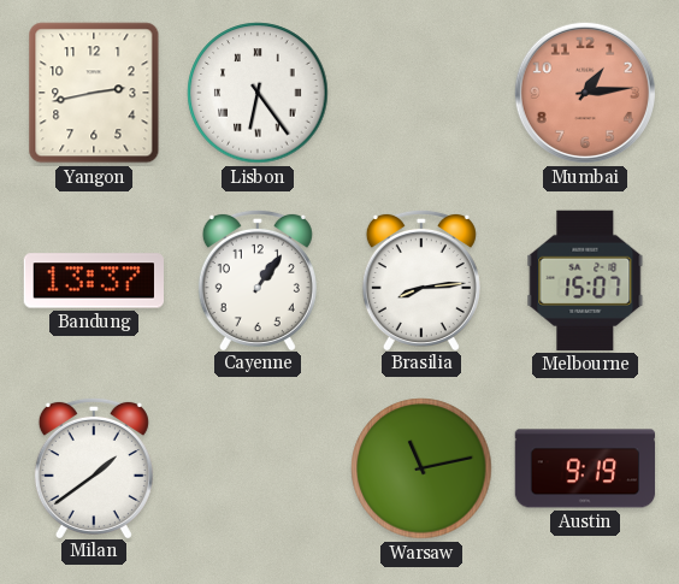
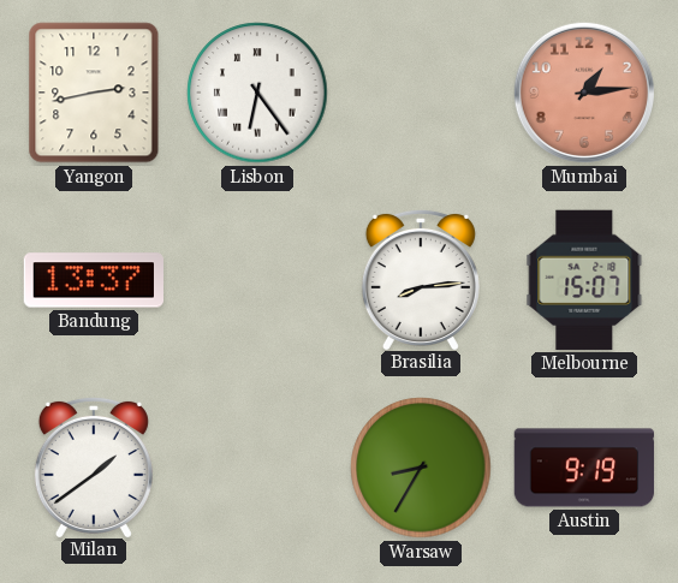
Cayenne: 1:06 -> none (258, 279)
Warsaw: 11:13 -> 8:35 (421, 468)
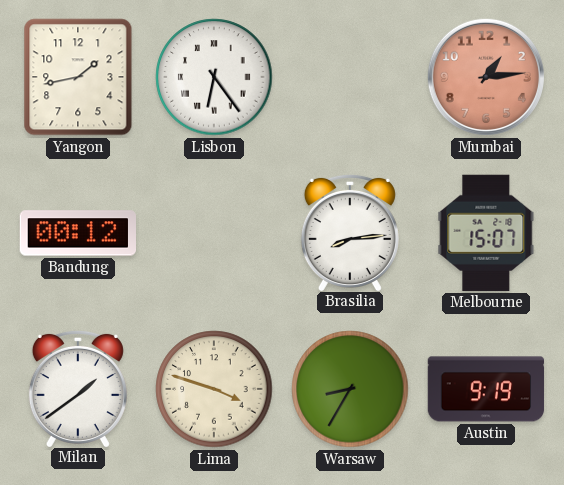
Yangon: 2:43 -> 1:43 (78, 77)
Bandung: 13:37 -> 00:12 (77, 233)
Lima: none -> 3:48 (214, 389)
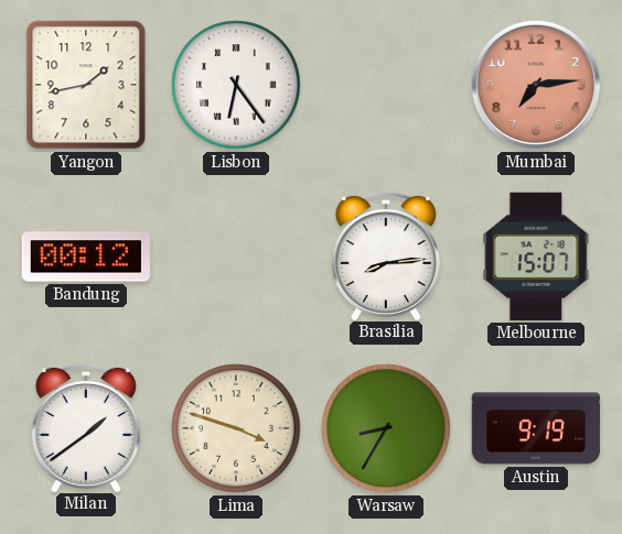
Mumbai: 1:14 -> 7:14 (536, 85)
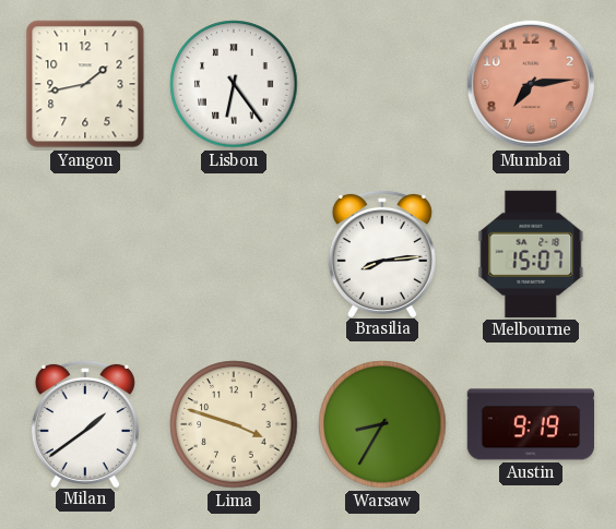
Bandung: 00:12 -> none (85, 257)
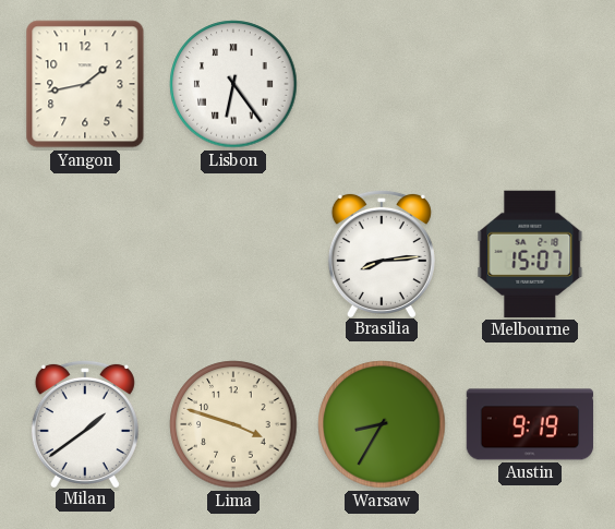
Mumbai: 7:14 -> none (531, 84)
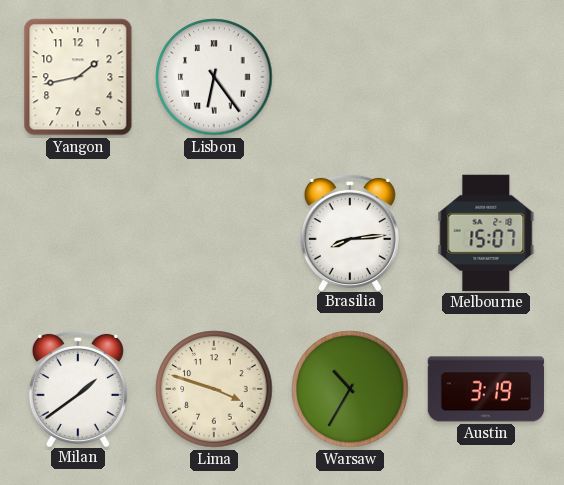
Warsaw: 8:35 -> 10:35 (350, 389)
Austin: 9:19 -> 3:19 (486, 389)
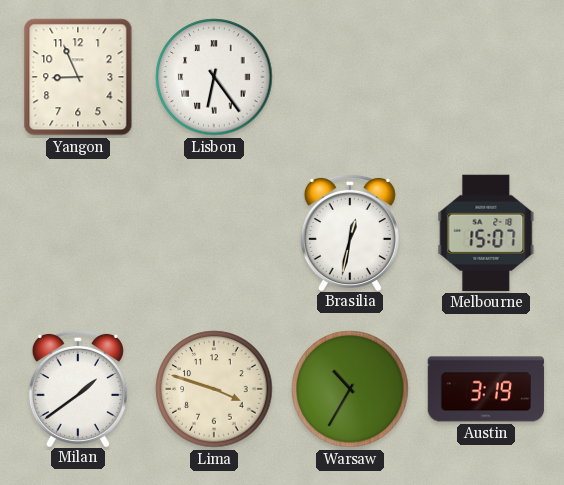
Yangon: 1:43 -> 8:56 (78, 77)
Brasilia: 8:14 -> 12:32 (350, 232)
